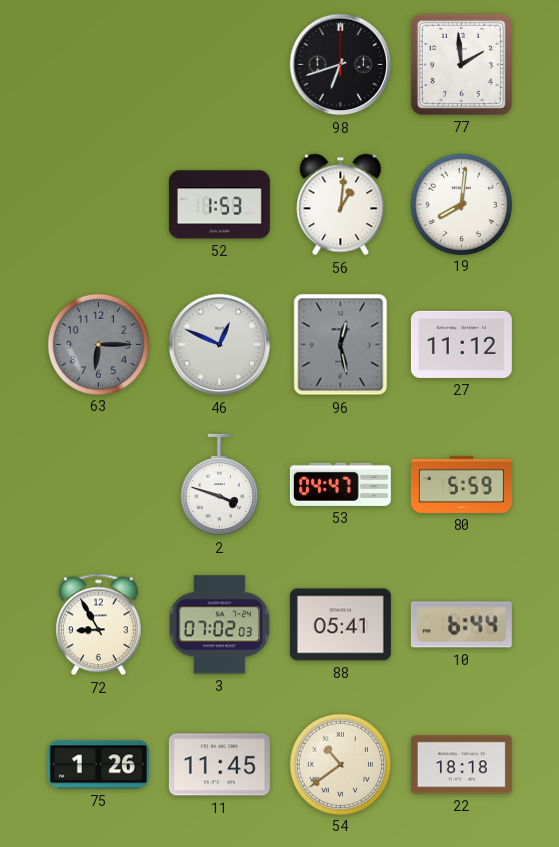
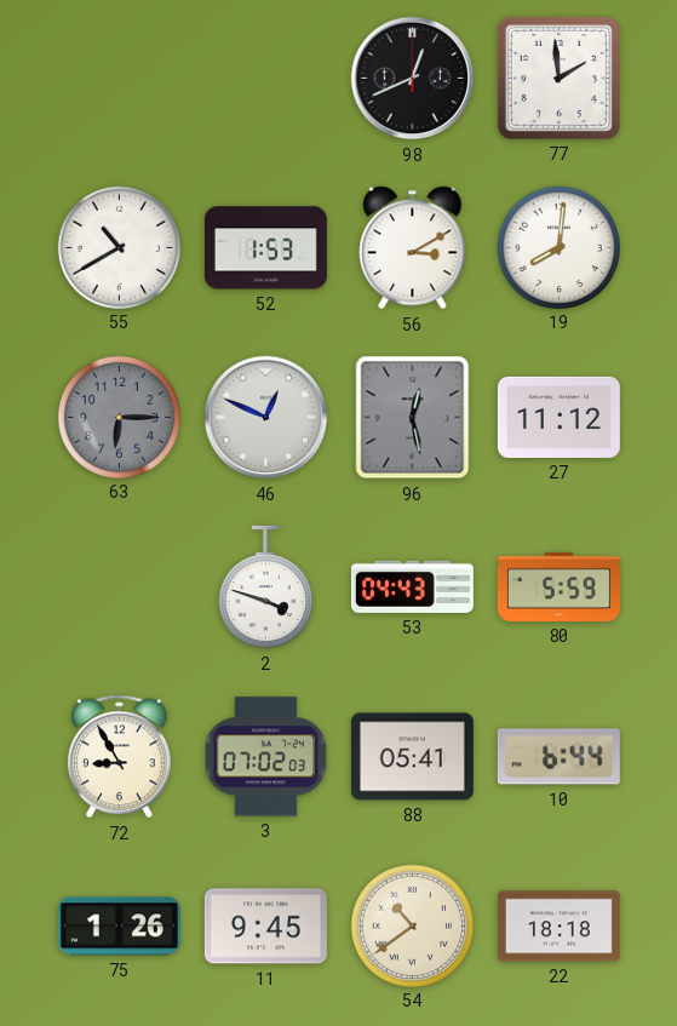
98: 6:42 -> 12:41 (413, 79)
55: none -> 10:40 (119, 247)
56: 1:01 -> 3:10 (413, 248)
53: 04:47 -> 04:43 (412, 586)
11: 11:45 -> 9:45 (265, 927)
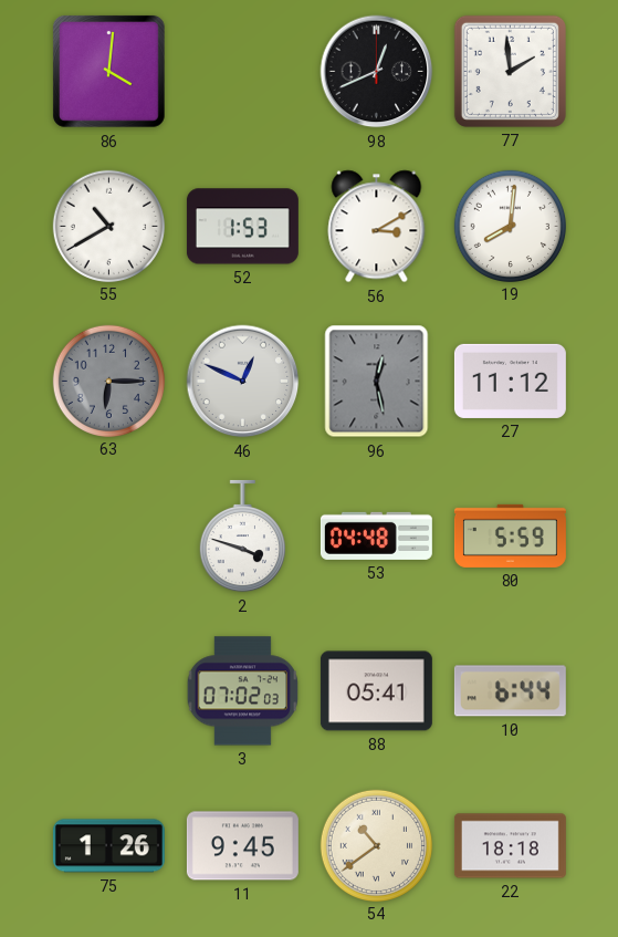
86: none -> 4:01 (109, 71)
53: 04:43 -> 04:48 (376, 535)
72: 8:55 -> none (120, 757)
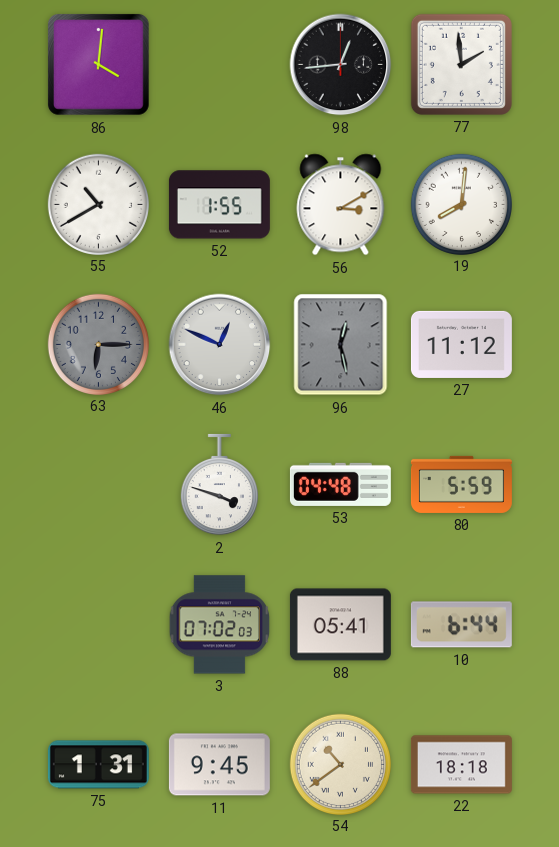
98: 12:41 -> 12:44 (341, 65)
52: 1:53 -> 1:55 (219, 205)
75: 1:26 -> 1:31 (98, 765)
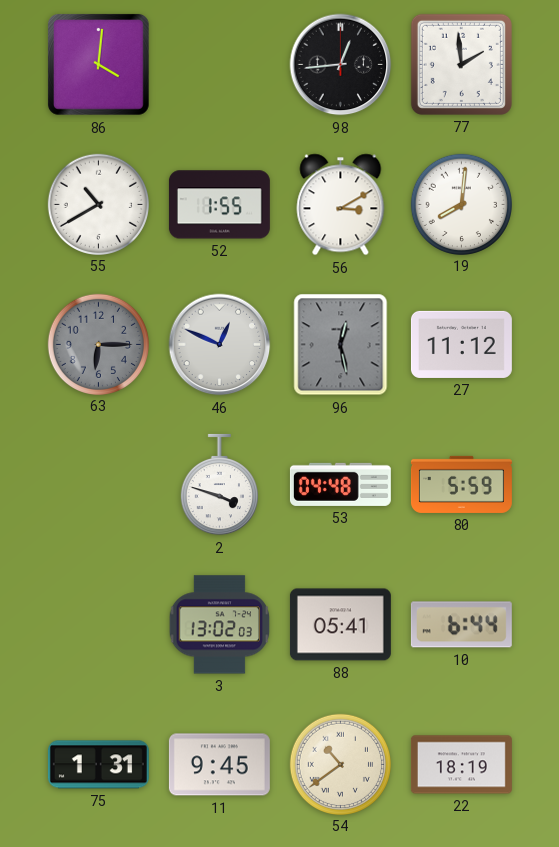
3: 07:02 -> 13:02 (220, 625)
22: 18:18 -> 18:19 (461, 765)
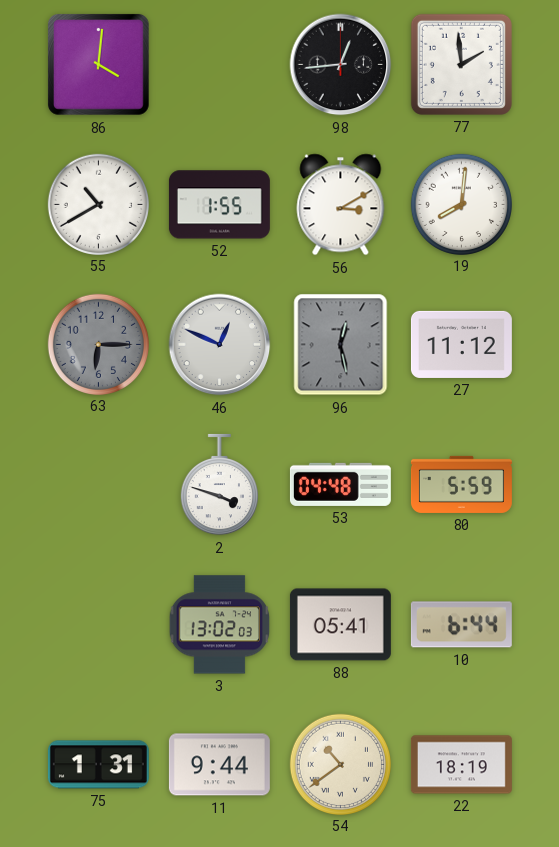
11: 9:45 -> 9:44 (219, 765)
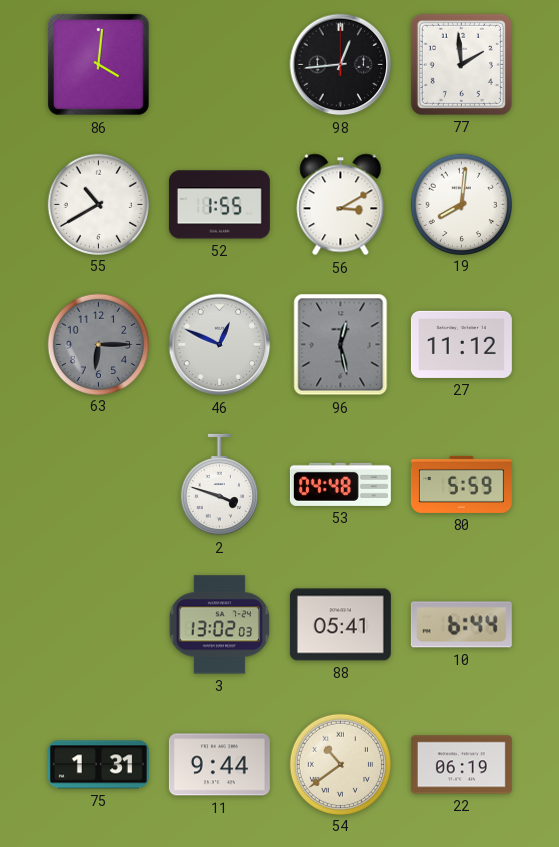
22: 18:19 -> 06:19 (461, 765)
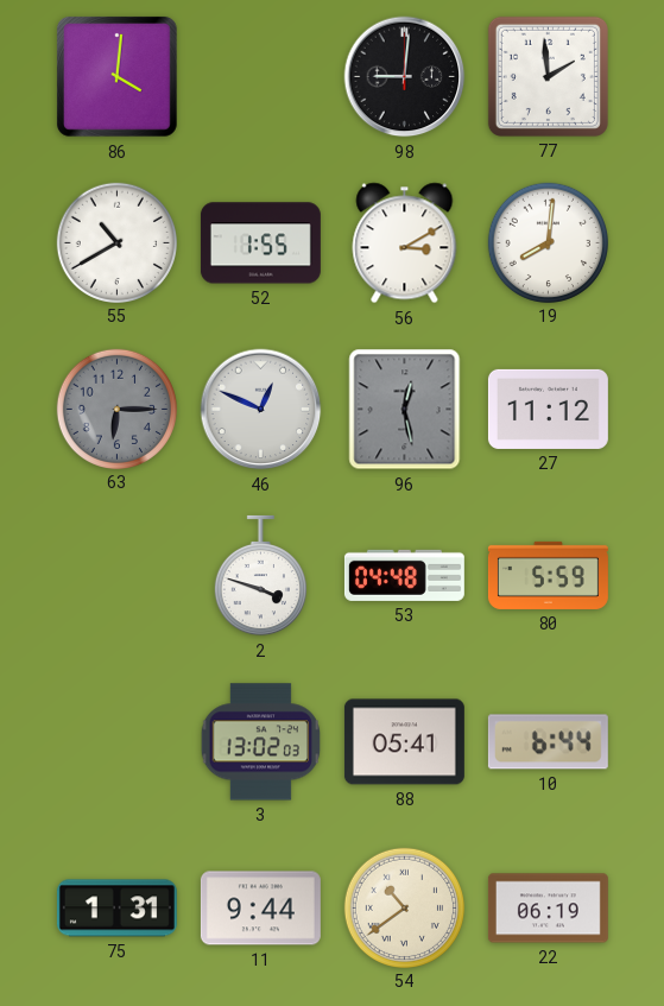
98: 12:44 -> 9:01 (405, 77)
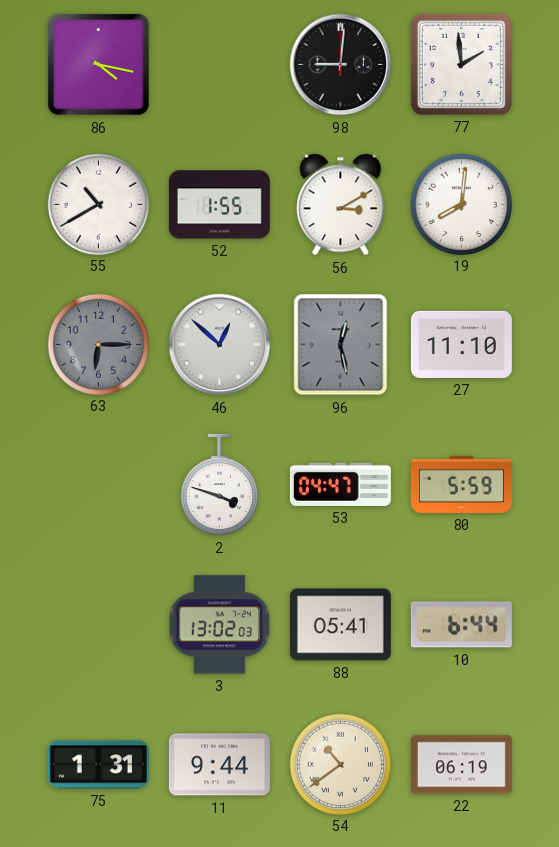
86: 4:01 -> 4:17 (99, 64)
46: 12:49 -> 12:52 (220, 345)
27: 11:12 -> 11:10 (461, 344)
53: 04:48 -> 04:47 (340, 484)
